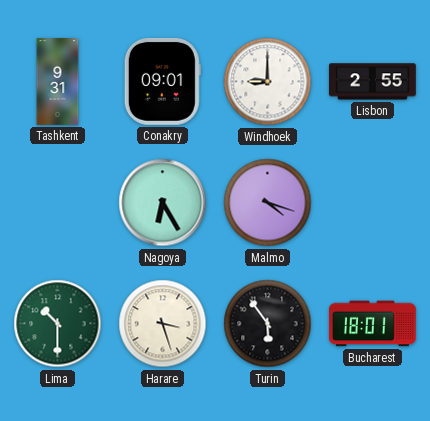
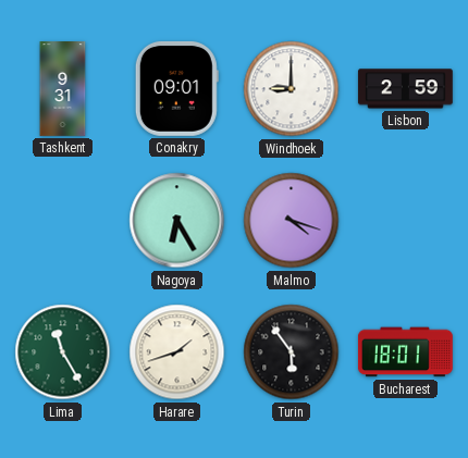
Lisbon: 2:55 -> 2:59 (405, 89)
Lima: 10:30 -> 11:25 (63, 352)
Harare: 3:27 -> 1:42 (177, 352)
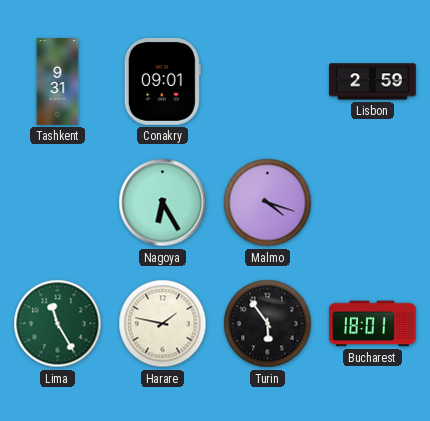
Windhoek: 9:00 -> none (292, 89)
Harare: 1:42 -> 1:47 (163, 324)
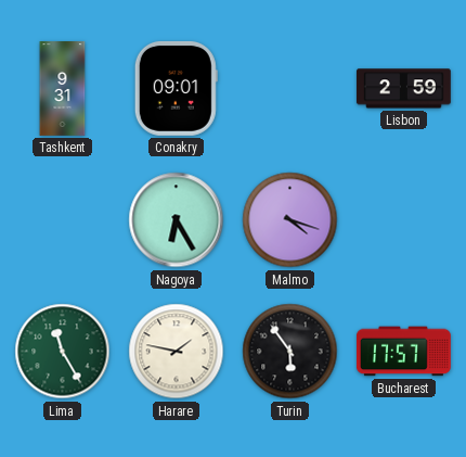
Bucharest: 18:01 -> 17:57 (403, 352)
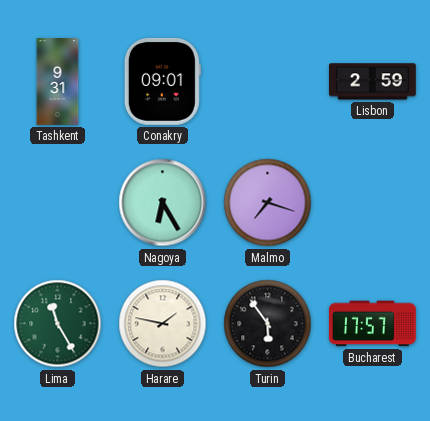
Malmo: 4:18 -> 7:18 (268, 203)
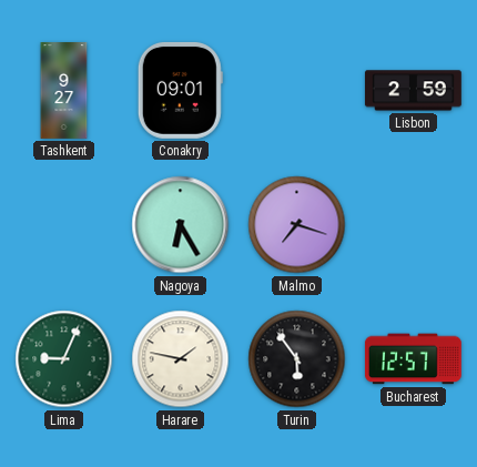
Tashkent: 9:31 -> 9:27 (64, 91)
Lima: 11:25 -> 9:04 (64, 359)
Bucharest: 17:57 -> 12:57 (413, 359)
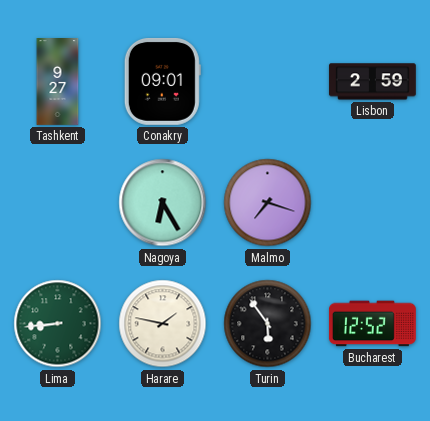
Lima: 9:04 -> 8:44 (58, 324)
Bucharest: 12:57 -> 12:52 (372, 324)
